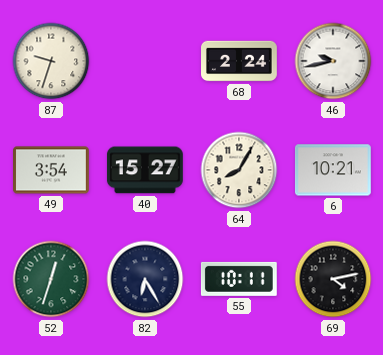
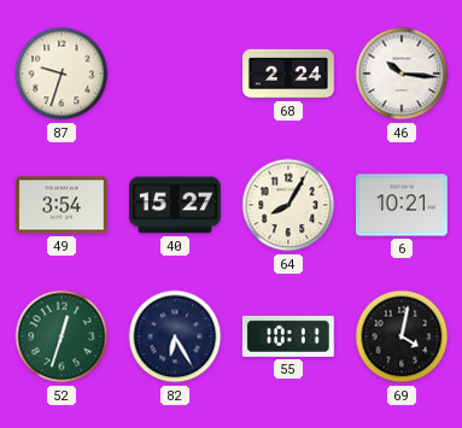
46: 9:43 -> 10:16 (402, 74)
69: 4:13 -> 4:02 (402, 336)
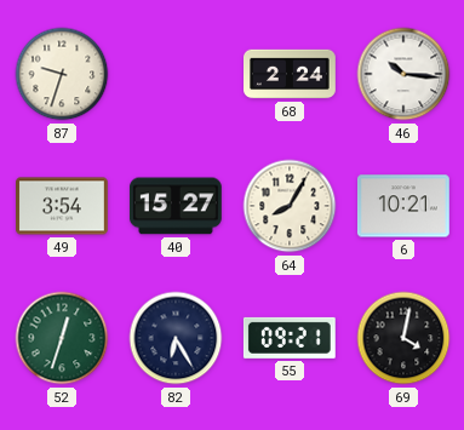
55: 10:11 -> 09:21 (290, 338)
